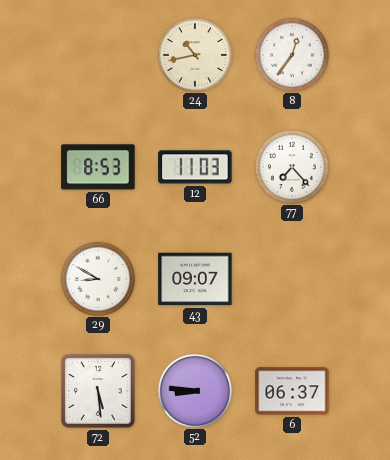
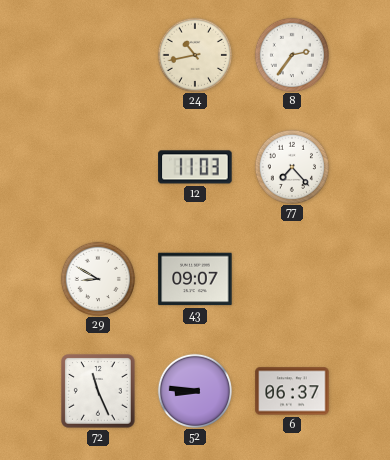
8: 12:36 -> 2:36 (291, 54)
66: 8:53 -> none (98, 167)
72: 5:29 -> 11:26 (98, 391)
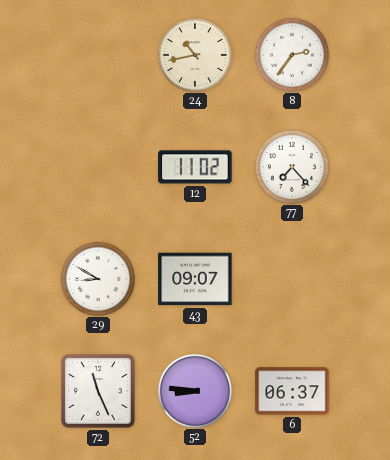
12: 11:03 -> 11:02 (195, 167)
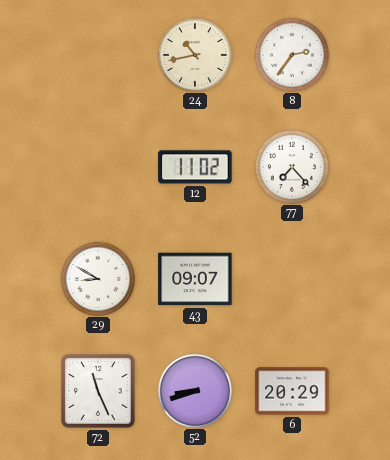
52: 8:46 -> 8:42 (194, 390)
6: 06:37 -> 20:29 (292, 391)
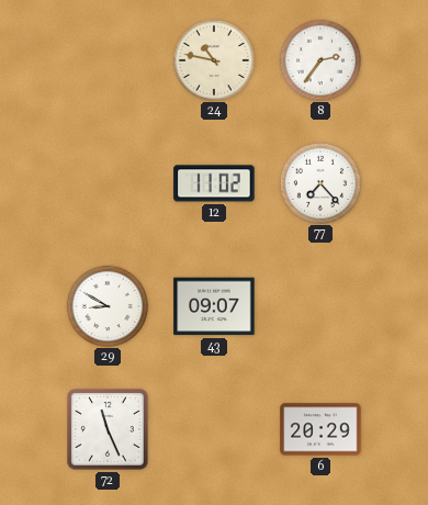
24: 10:43 -> 10:47 (213, 59)
52: 8:42 -> none (194, 390)
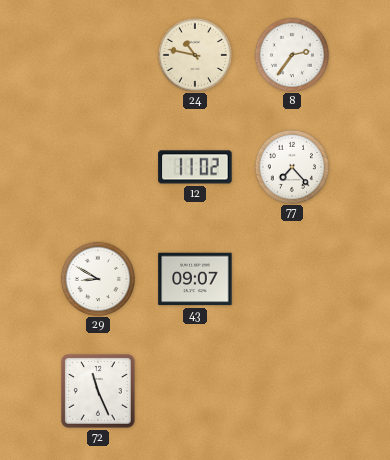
6: 20:29 -> none (320, 429)
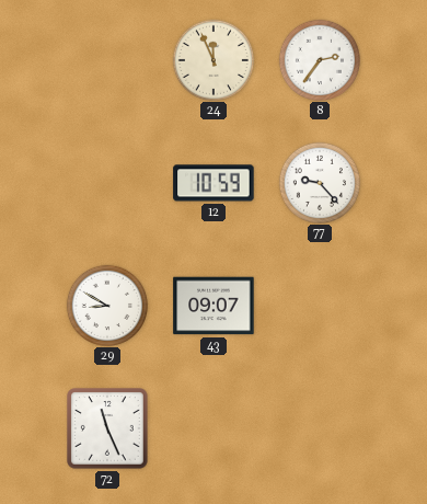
24: 10:47 -> 11:56 (212, 59)
12: 11:02 -> 10:59 (214, 183)
77: 7:23 -> 9:23 (319, 182)
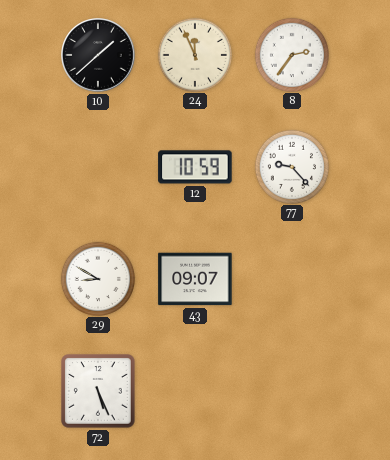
10: none -> 1:38 (99, 56)
72: 11:26 -> 5:26 (98, 391)
